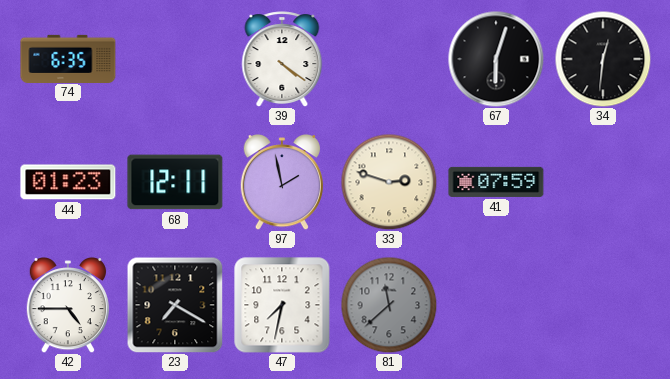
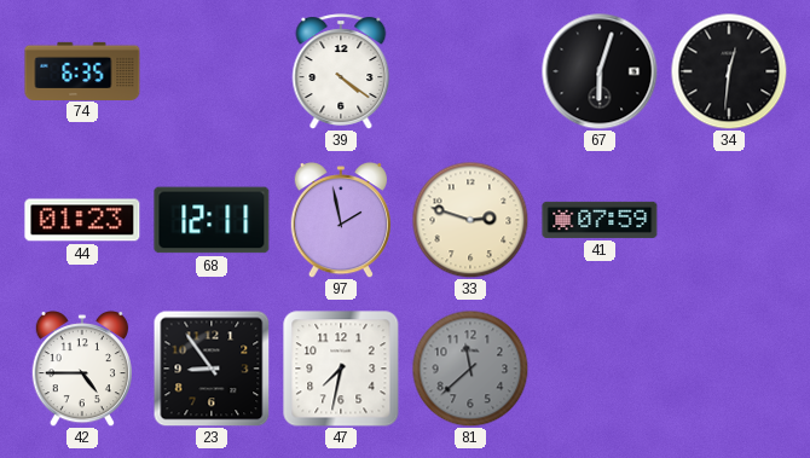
23: 7:20 -> 8:54 (212, 369)
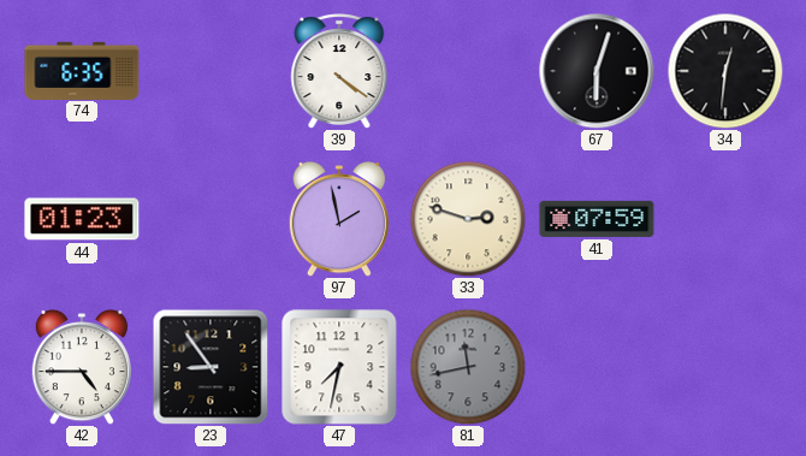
68: 12:11 -> none (212, 220)
81: 11:38 -> 11:43 (468, 367)
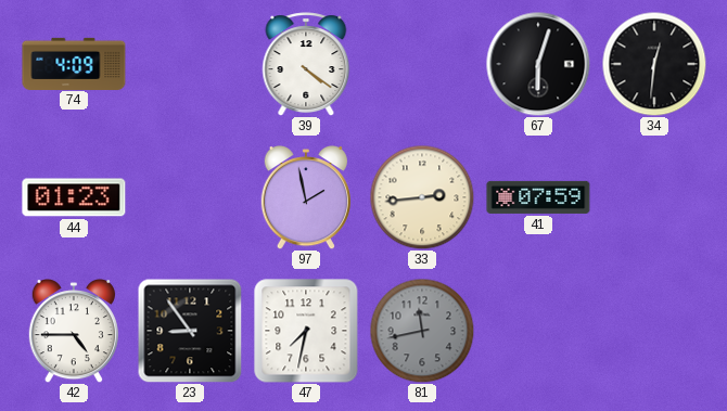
74: 6:35 -> 4:09 (74, 63)
33: 2:48 -> 2:44 (422, 197)
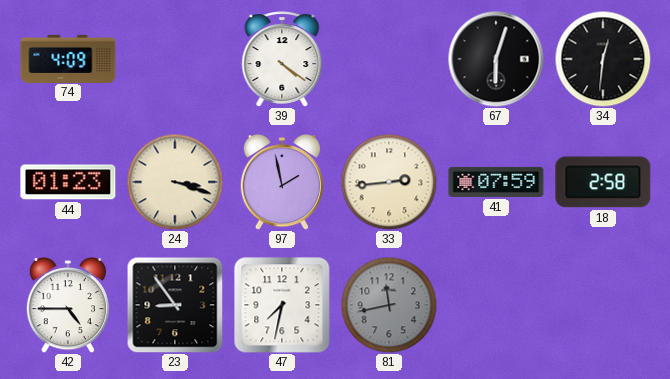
24: none -> 3:18 (175, 182)
18: none -> 2:58 (603, 182)
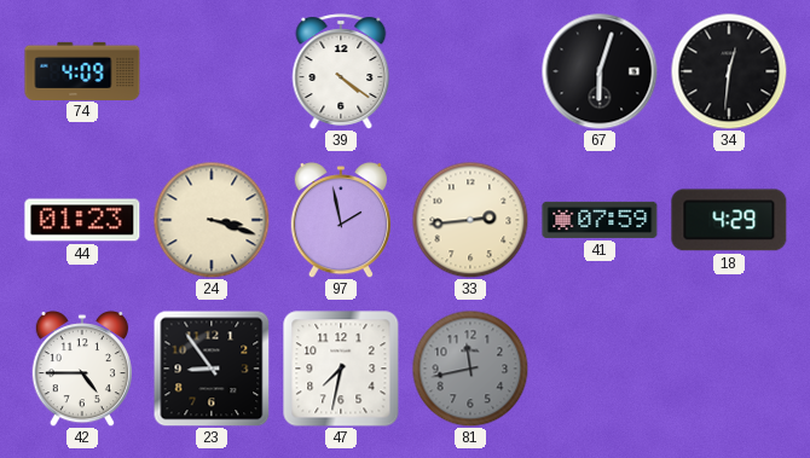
18: 2:58 -> 4:29 (729, 220)
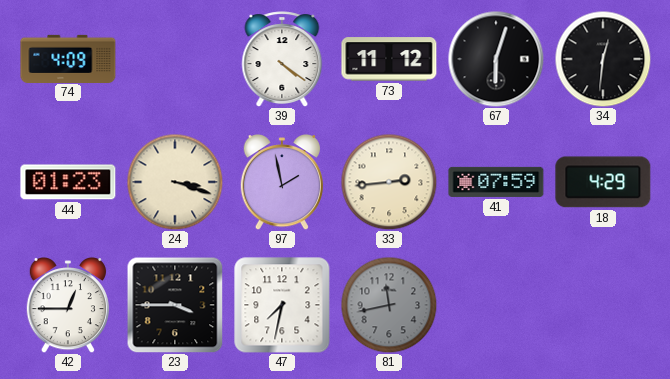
73: none -> 11:12 (389, 59)
42: 4:45 -> 12:45 (68, 306)
23: 8:54 -> 3:45 (175, 305)
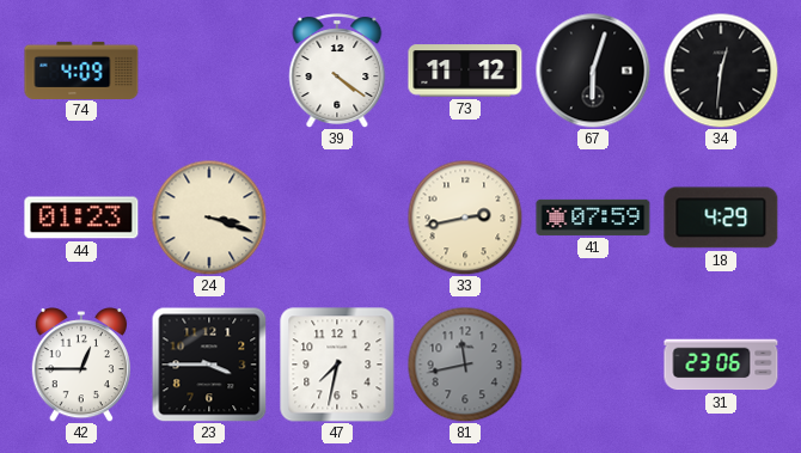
97: 1:58 -> none (282, 183)
33: 2:44 -> 2:43 (465, 218)
31: none -> 23:06 (721, 365)
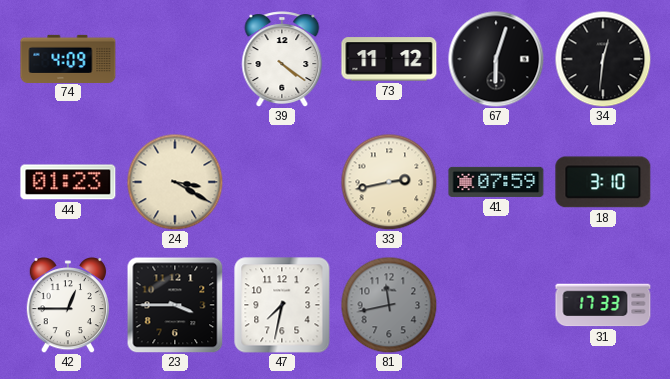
24: 3:18 -> 3:20 (175, 182)
18: 4:29 -> 3:10 (603, 182)
31: 23:06 -> 17:33 (603, 305)
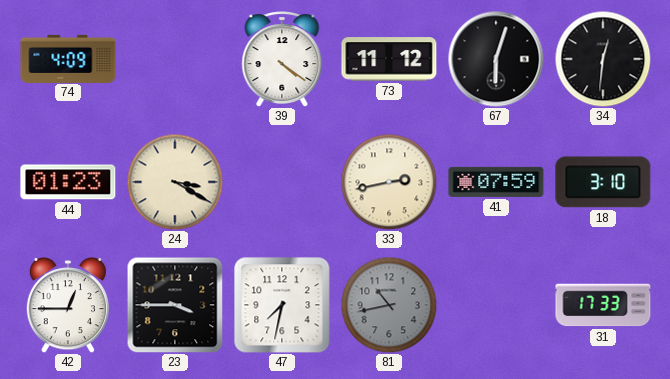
81: 11:43 -> 10:43 (389, 305)
